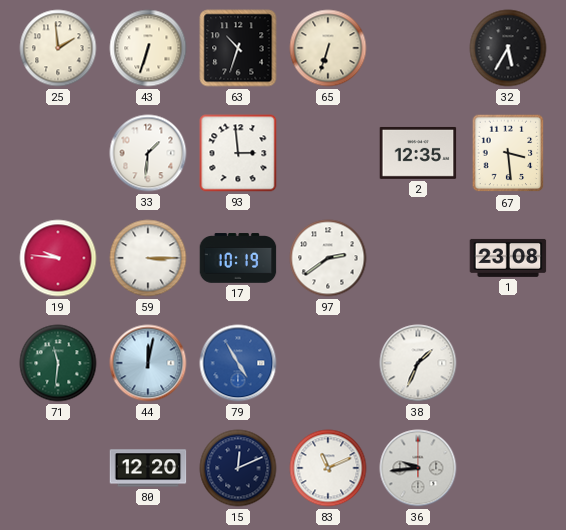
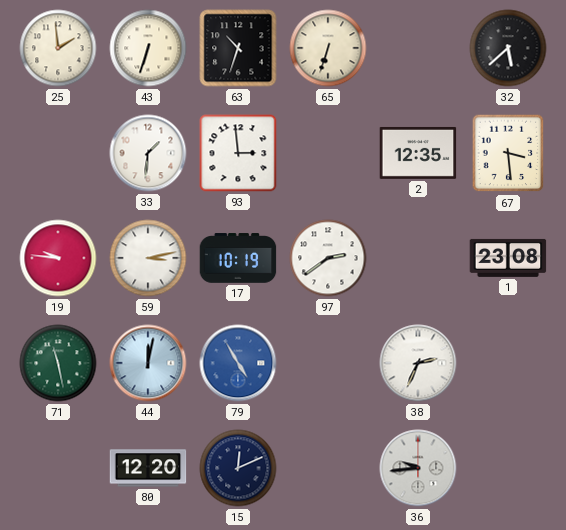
32: 5:35 -> 5:38 (508, 48)
59: 3:15 -> 3:13 (148, 258)
71: 11:31 -> 11:28 (58, 363)
38: 1:34 -> 2:34 (418, 363)
83: 11:11 -> none (328, 468)
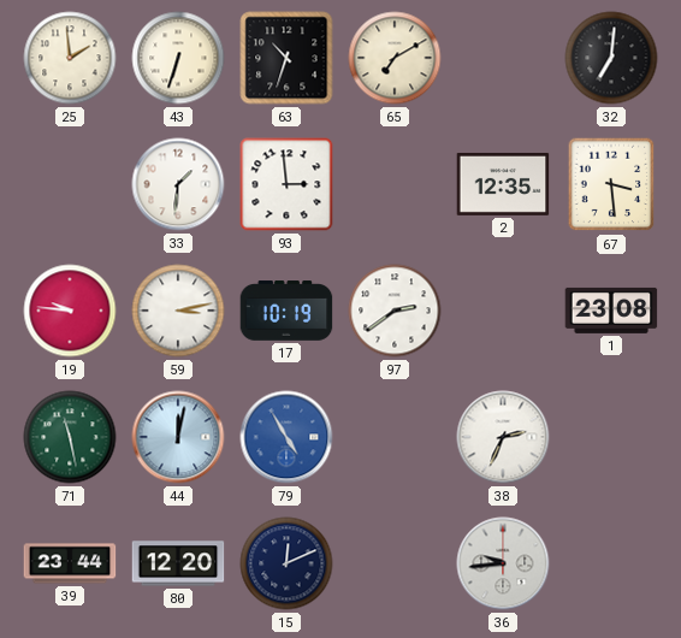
65: 6:33 -> 7:10 (395, 58)
32: 5:38 -> 7:01 (611, 58)
39: none -> 23:44 (70, 563)
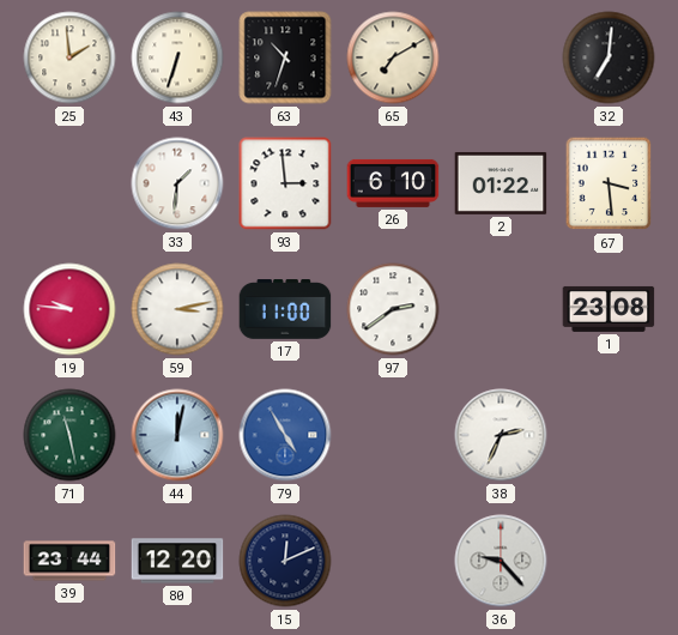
26: none -> 6:10 (393, 183)
2: 12:35 -> 01:22 (501, 183)
17: 10:19 -> 11:00 (285, 309)
36: 9:44 -> 9:23 (501, 561)
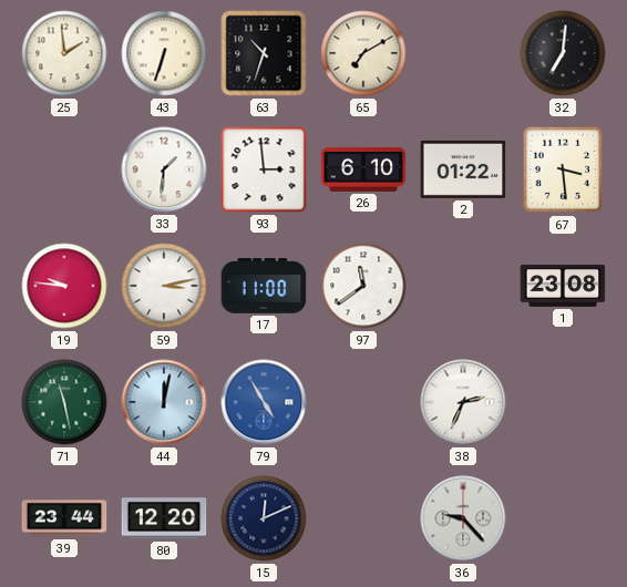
97: 2:39 -> 11:39 (363, 286)
